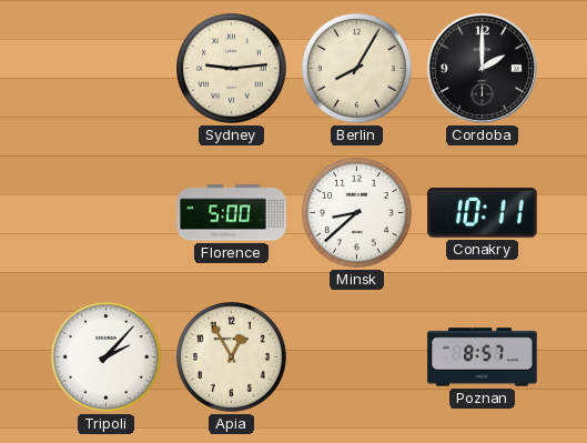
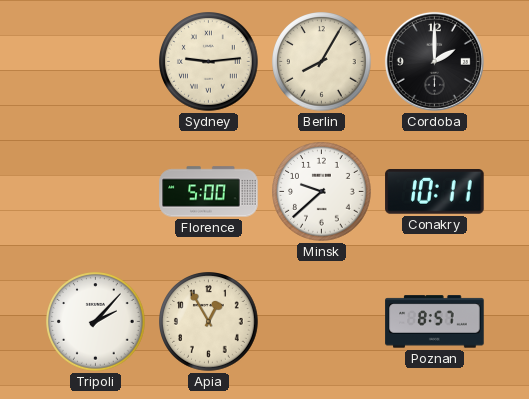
Minsk: 8:38 -> 9:38 (322, 192)
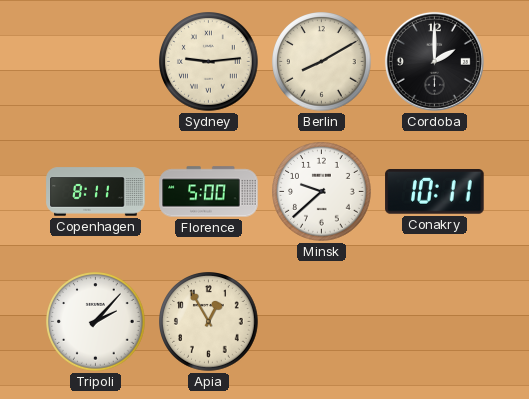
Berlin: 8:05 -> 8:10 (322, 62)
Copenhagen: none -> 8:11 (96, 192)
Poznan: 8:57 -> none (435, 322)
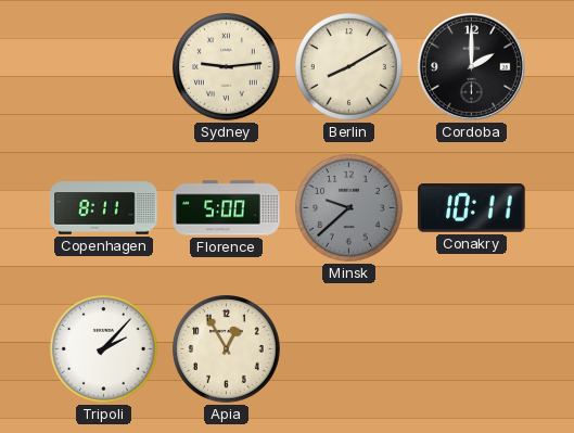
Minsk dial: white -> grey (349, 208)
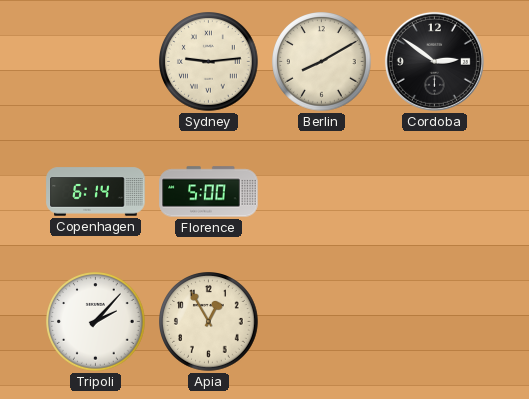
Cordoba: 2:00 -> 2:51 (434, 61)
Copenhagen: 8:11 -> 6:14 (96, 192)
Minsk: 9:38 -> none (349, 208)
Conakry: 10:11 -> none (472, 208)
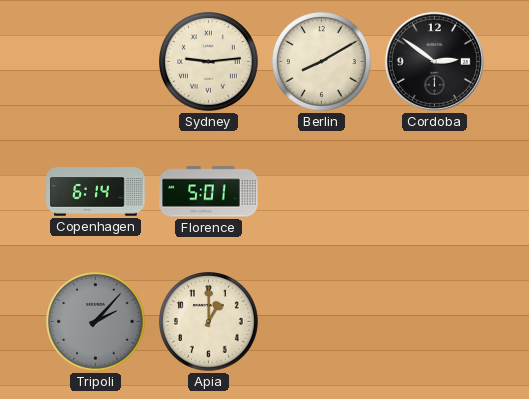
Florence: 5:00 -> 5:01 (209, 192)
Tripoli dial: white -> grey (96, 322)
Apia: 12:55 -> 1:00 (209, 322)
